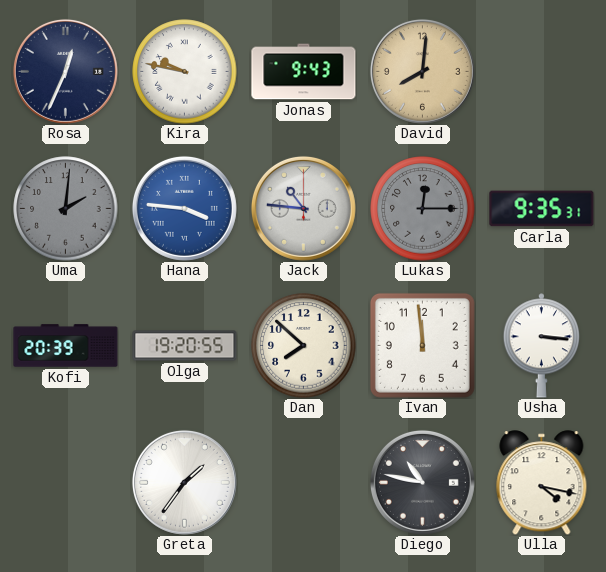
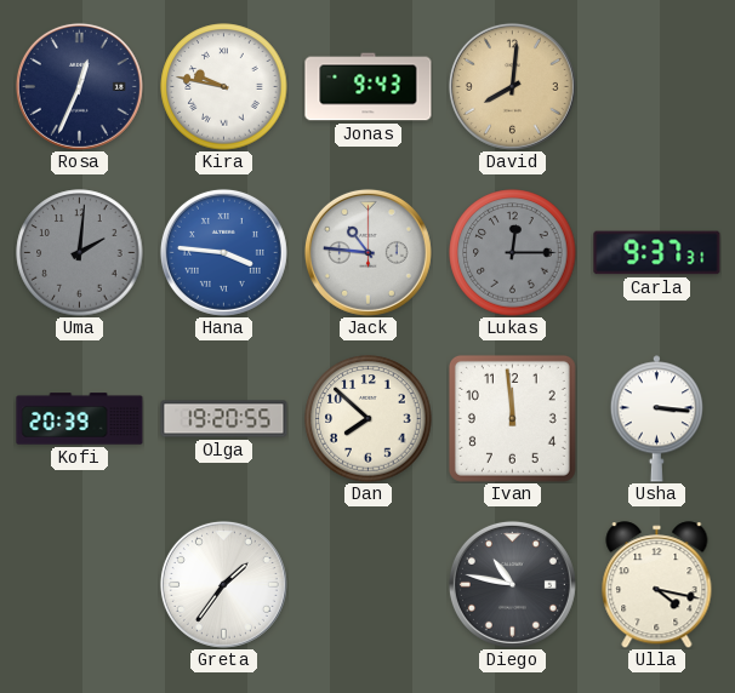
Carla: 9:35 -> 9:37 (657, 253)
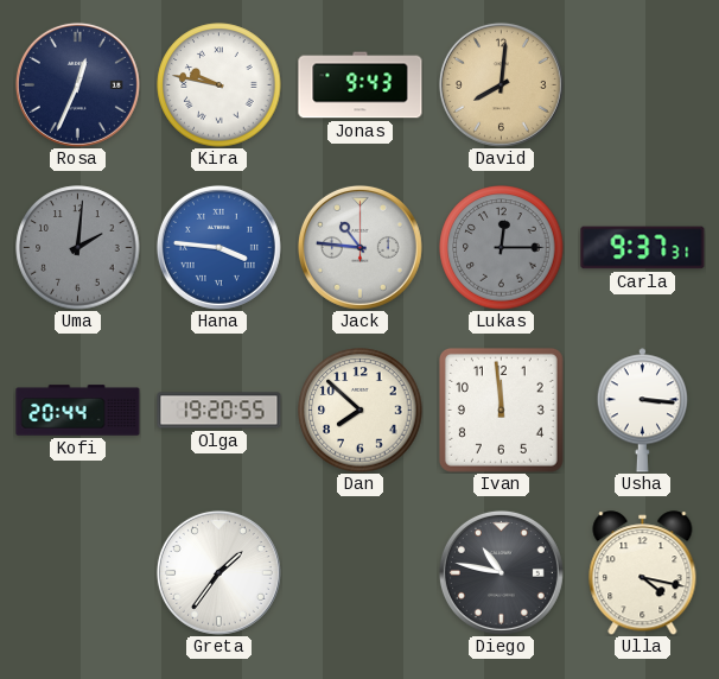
Kofi: 20:39 -> 20:44 (78, 411)
